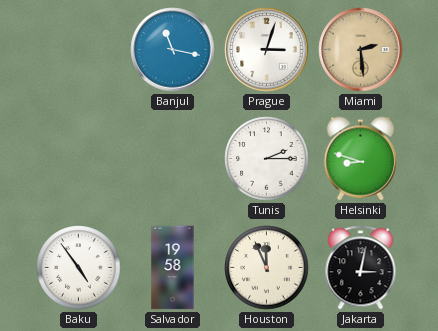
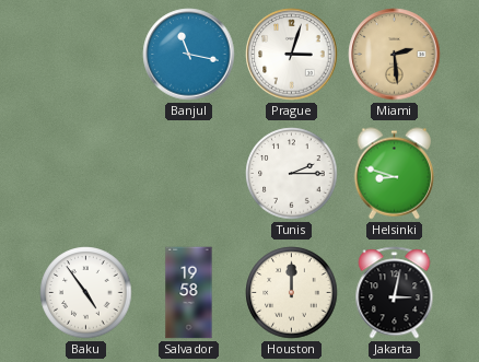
Houston: 11:56 -> 12:00 (292, 293)
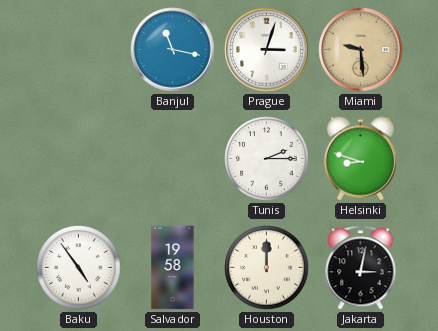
Miami: 2:29 -> 9:29 (361, 50)
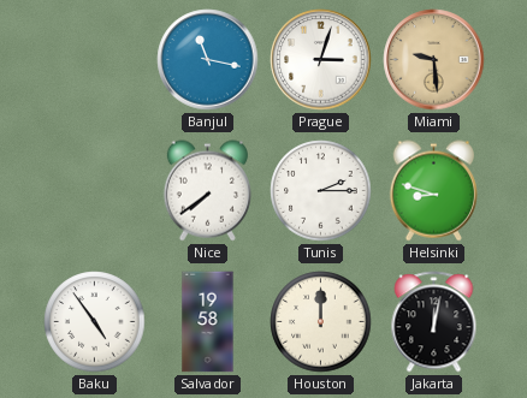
Nice: none -> 7:39 (207, 191)
Jakarta: 3:02 -> 12:02 (434, 322)
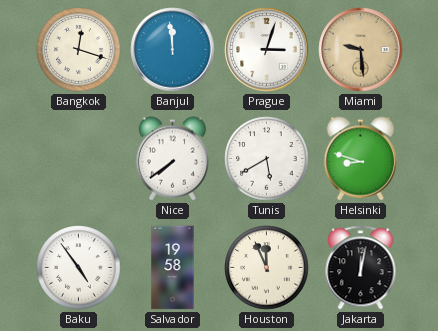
Bangkok: none -> 12:18 (79, 50)
Banjul: 11:17 -> 11:59 (173, 50)
Tunis: 2:15 -> 5:40 (267, 159)
Houston: 12:00 -> 11:56 (267, 268)
